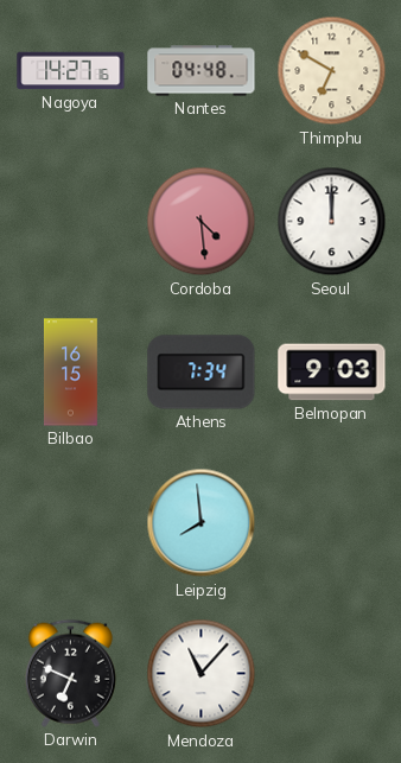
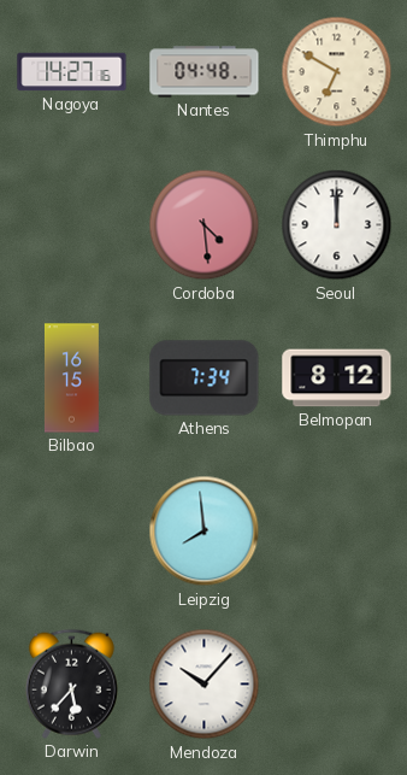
Belmopan: 9:03 -> 8:12 (337, 378)
Darwin: 6:49 -> 5:37 (71, 683)
Mendoza: 11:07 -> 10:07 (205, 685)
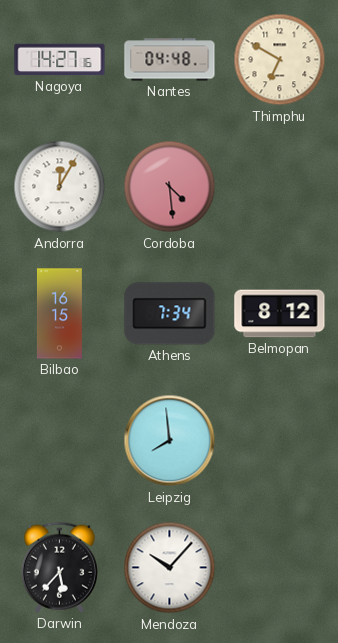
Andorra: none -> 12:05 (60, 187)
Seoul: 12:00 -> none (337, 225)
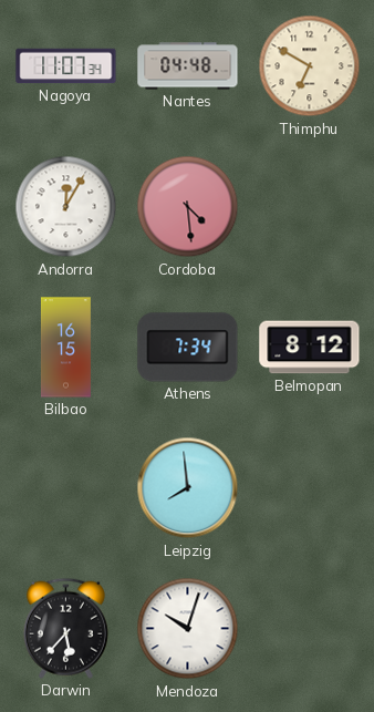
Nagoya: 14:27 -> 11:07 (66, 66)
Mendoza: 10:07 -> 10:03 (188, 629)
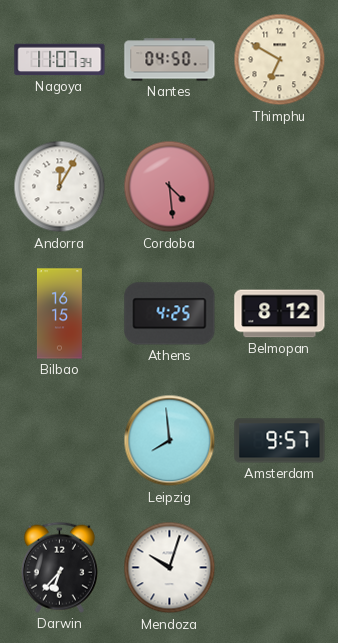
Nantes: 04:48 -> 04:50 (170, 60)
Athens: 7:34 -> 4:25 (170, 314)
Amsterdam: none -> 9:57 (280, 441)
Darwin: 5:37 -> 6:37 (59, 567)
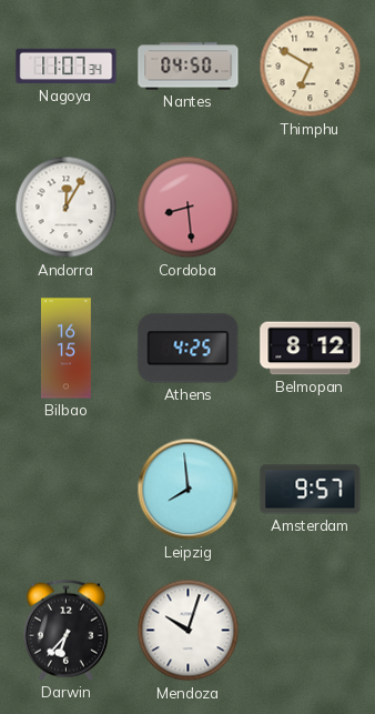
Cordoba: 4:29 -> 8:29 (189, 208)
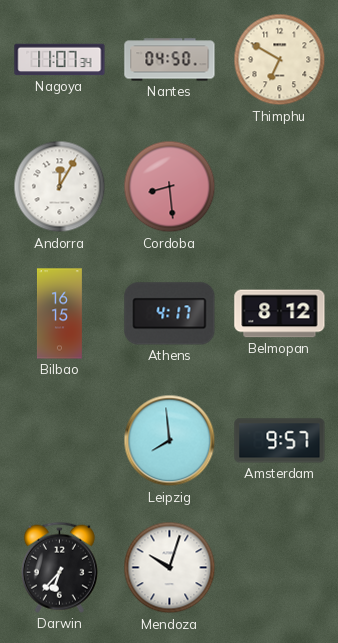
Athens: 4:25 -> 4:17 (170, 314)
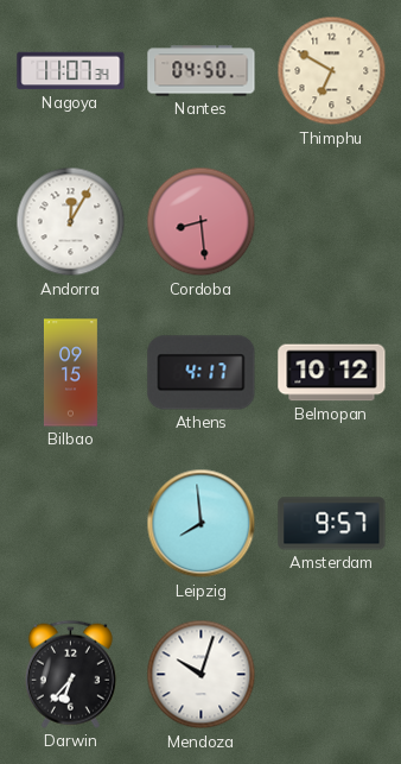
Bilbao: 16:15 -> 09:15 (70, 373)
Belmopan: 8:12 -> 10:12 (332, 373)
